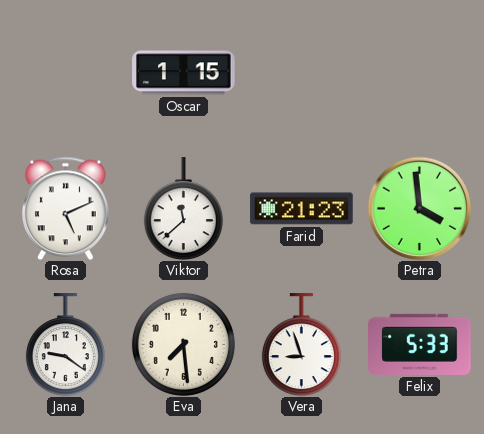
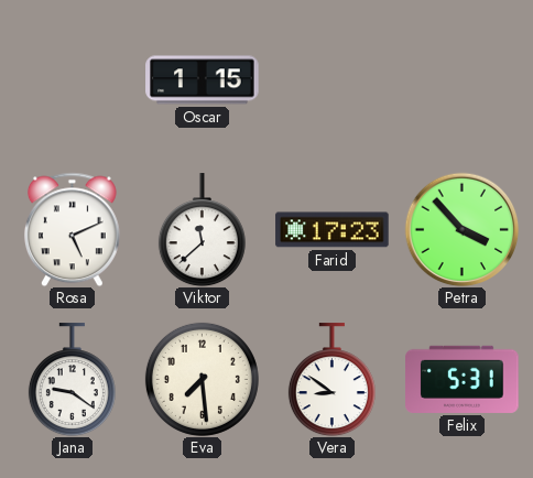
Farid: 21:23 -> 17:23 (333, 230)
Petra: 3:59 -> 3:53 (461, 229)
Vera: 8:57 -> 8:51 (331, 380)
Felix: 5:33 -> 5:31 (463, 379)
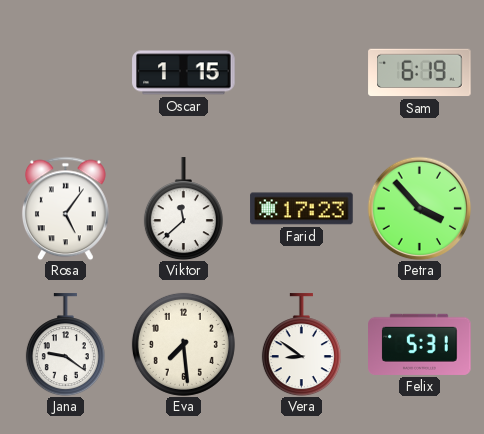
Sam: none -> 6:19 (420, 73)
Rosa: 5:11 -> 5:06 (65, 208)
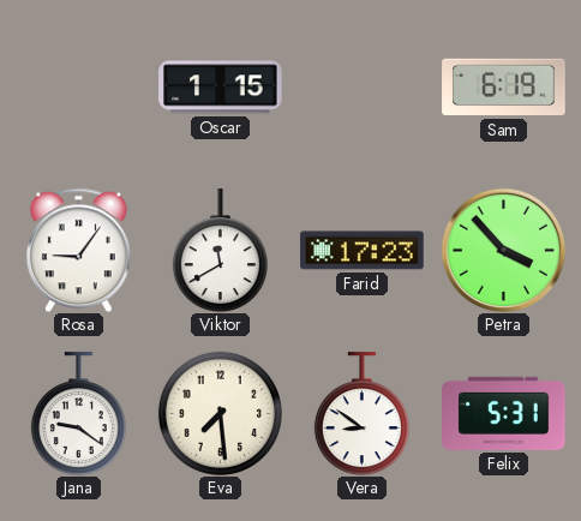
Rosa: 5:06 -> 9:06 (78, 250)
Viktor: 11:38 -> 11:40 (220, 251)
